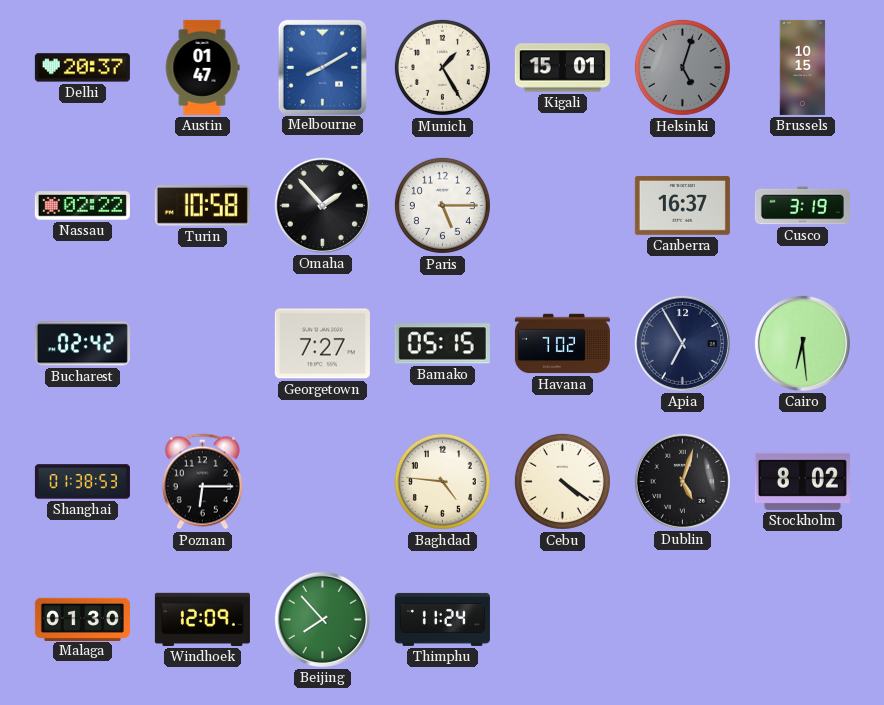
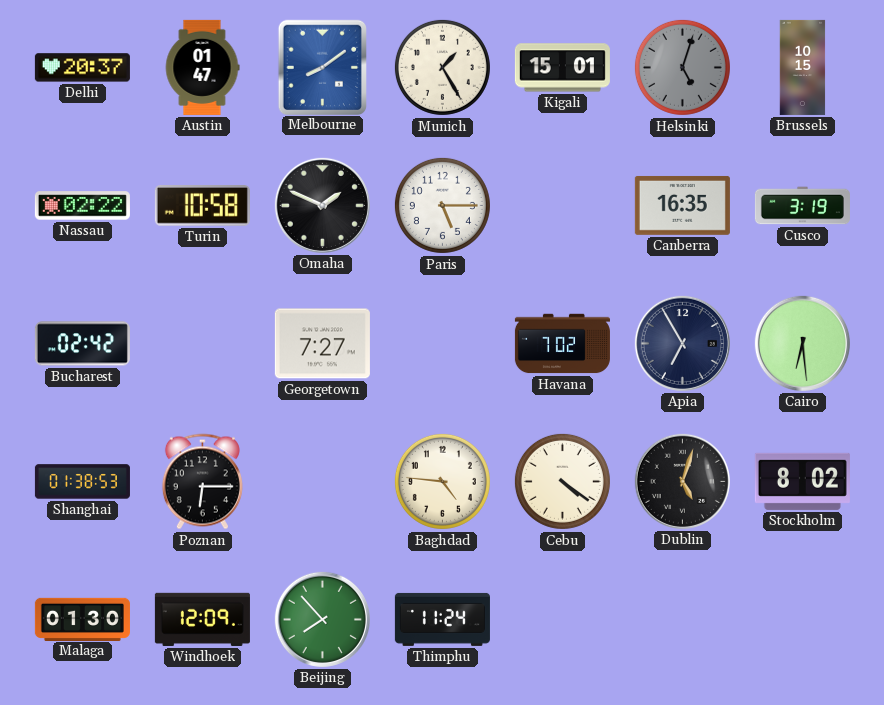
Melbourne: 8:10 -> 8:09 (322, 67)
Omaha: 1:53 -> 1:49 (322, 205)
Canberra: 16:37 -> 16:35 (682, 205)
Bamako: 05:15 -> none (442, 344)
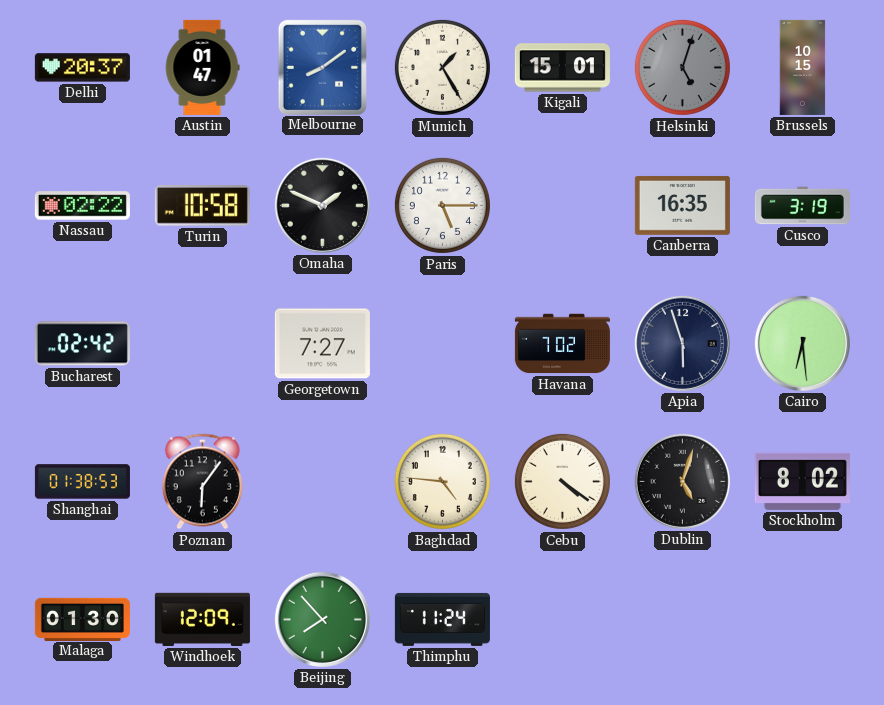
Apia: 6:55 -> 5:57 (682, 343)
Poznan: 6:15 -> 6:06 (202, 482)
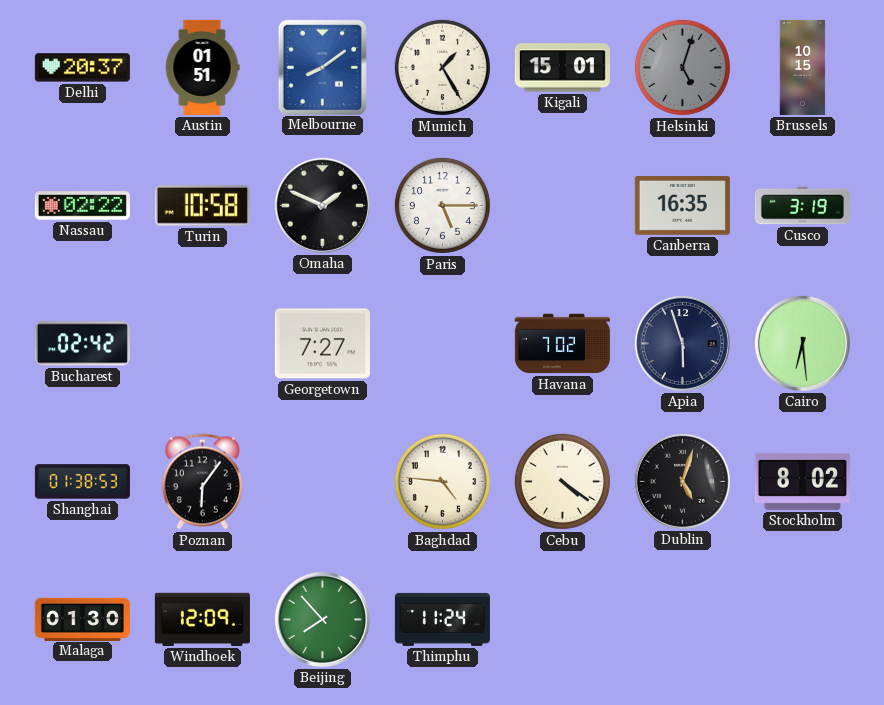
Austin: 01:47 -> 01:51 (202, 67)
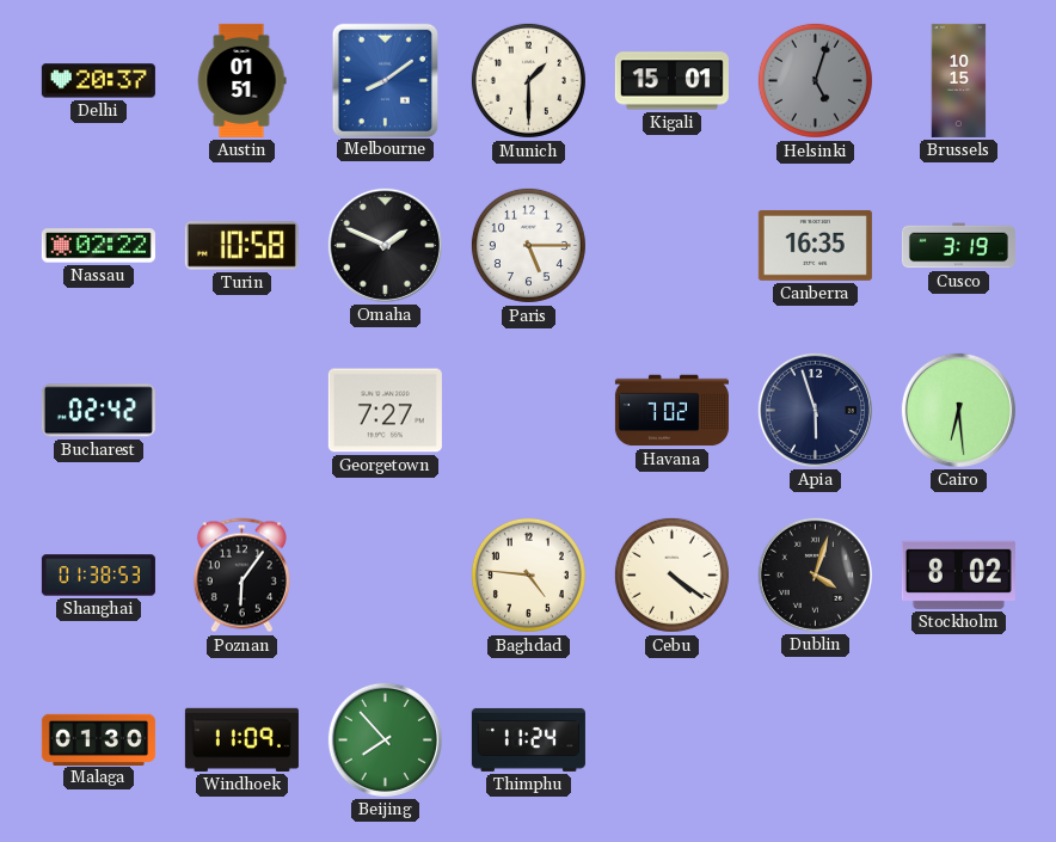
Munich: 1:25 -> 1:30 (528, 80)
Dublin: 5:03 -> 4:03 (815, 574)
Windhoek: 12:09 -> 11:09 (241, 739)
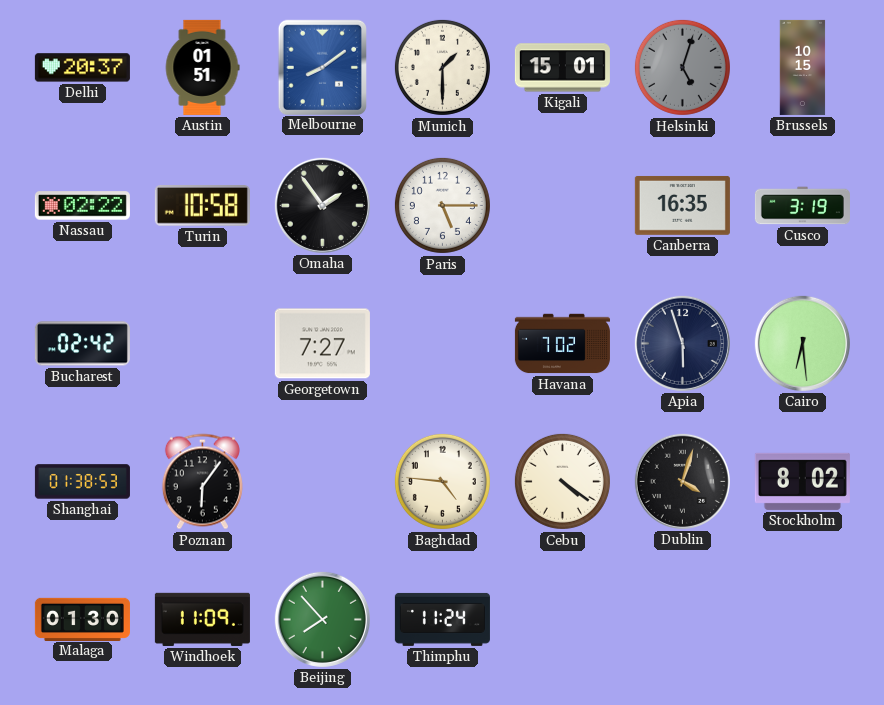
Omaha: 1:49 -> 1:54 (322, 205)
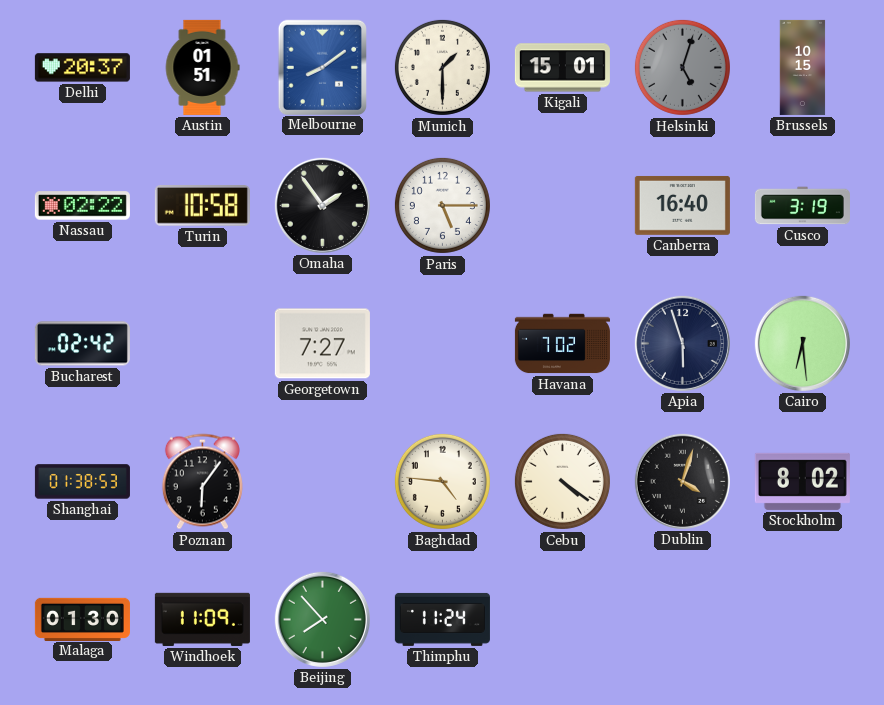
Canberra: 16:35 -> 16:40 (682, 205)
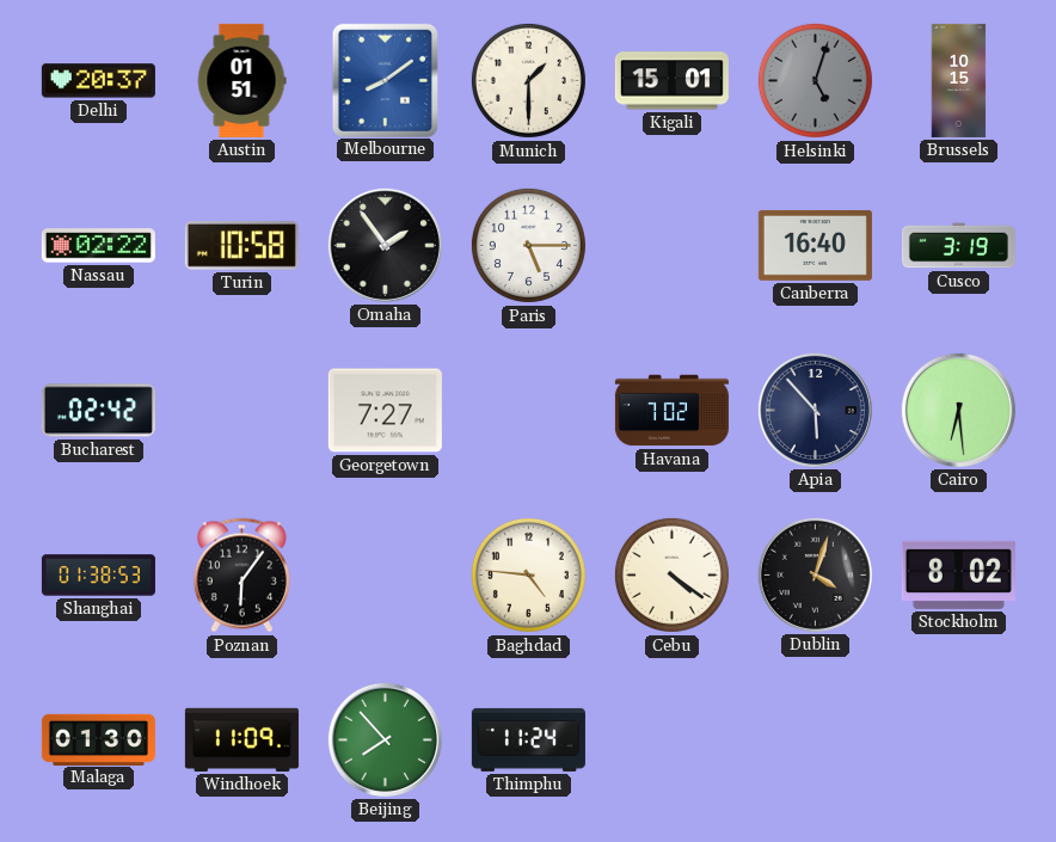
Apia: 5:57 -> 5:53 (815, 410)
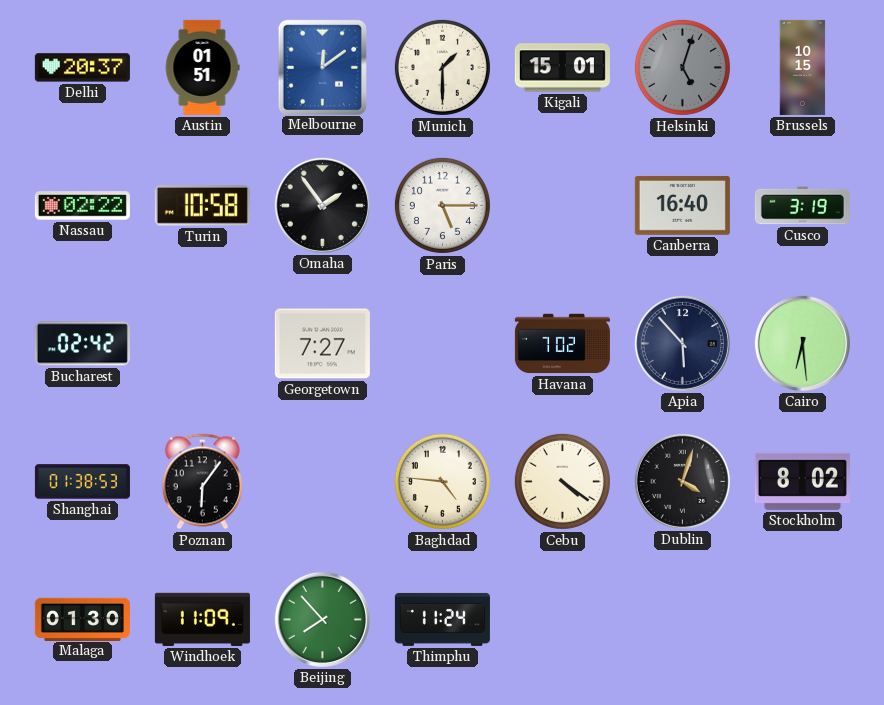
Melbourne: 8:09 -> 12:09 (322, 67)
